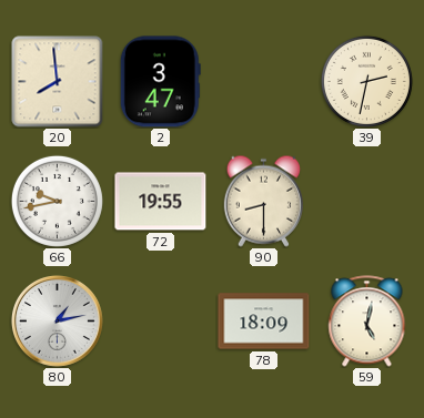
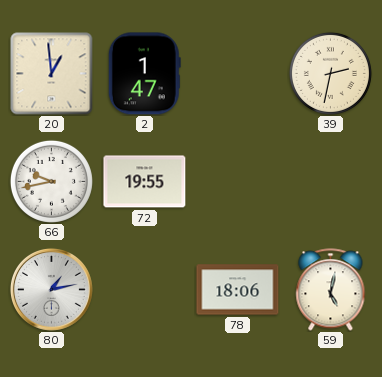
20: 7:59 -> 12:59 (52, 74)
2: 3:47 -> 1:47 (144, 74)
90: 8:30 -> none (263, 201)
78: 18:09 -> 18:06 (238, 290)
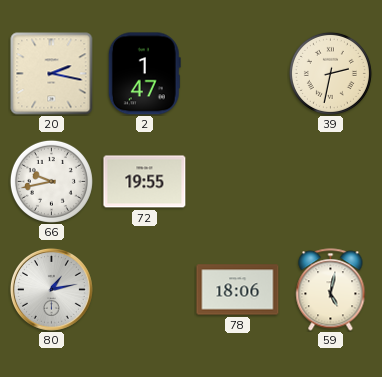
20: 12:59 -> 2:17 (52, 74)
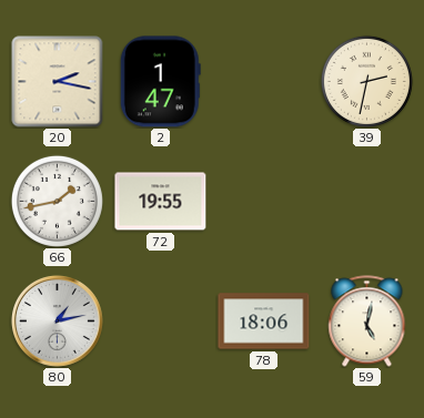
66: 9:43 -> 1:43 (57, 201)
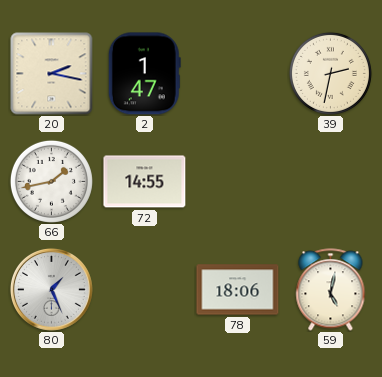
72: 19:55 -> 14:55 (145, 182)
80: 1:13 -> 1:26 (51, 289)
